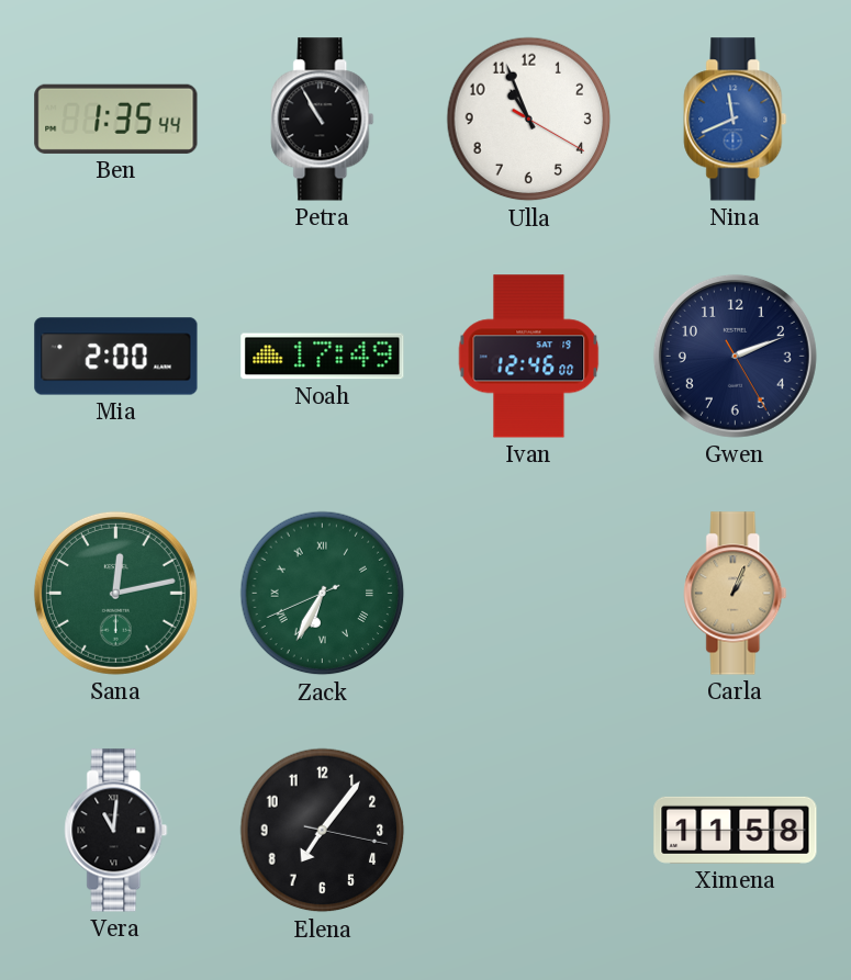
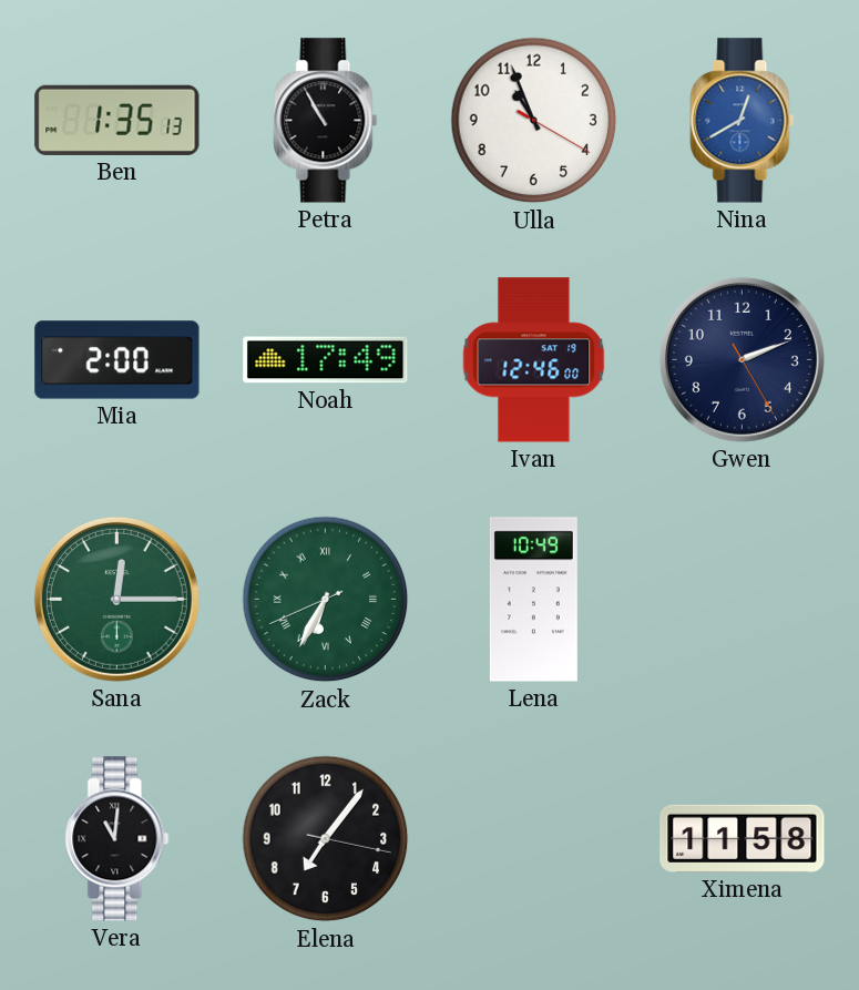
Ben: 1:35:44 -> 1:35:13 (117, 120)
Nina: 11:41 -> 12:40 (743, 121)
Sana: 12:13 -> 12:15 (116, 599)
Lena: none -> 10:49 (533, 600)
Carla: 1:04 -> none (736, 594)
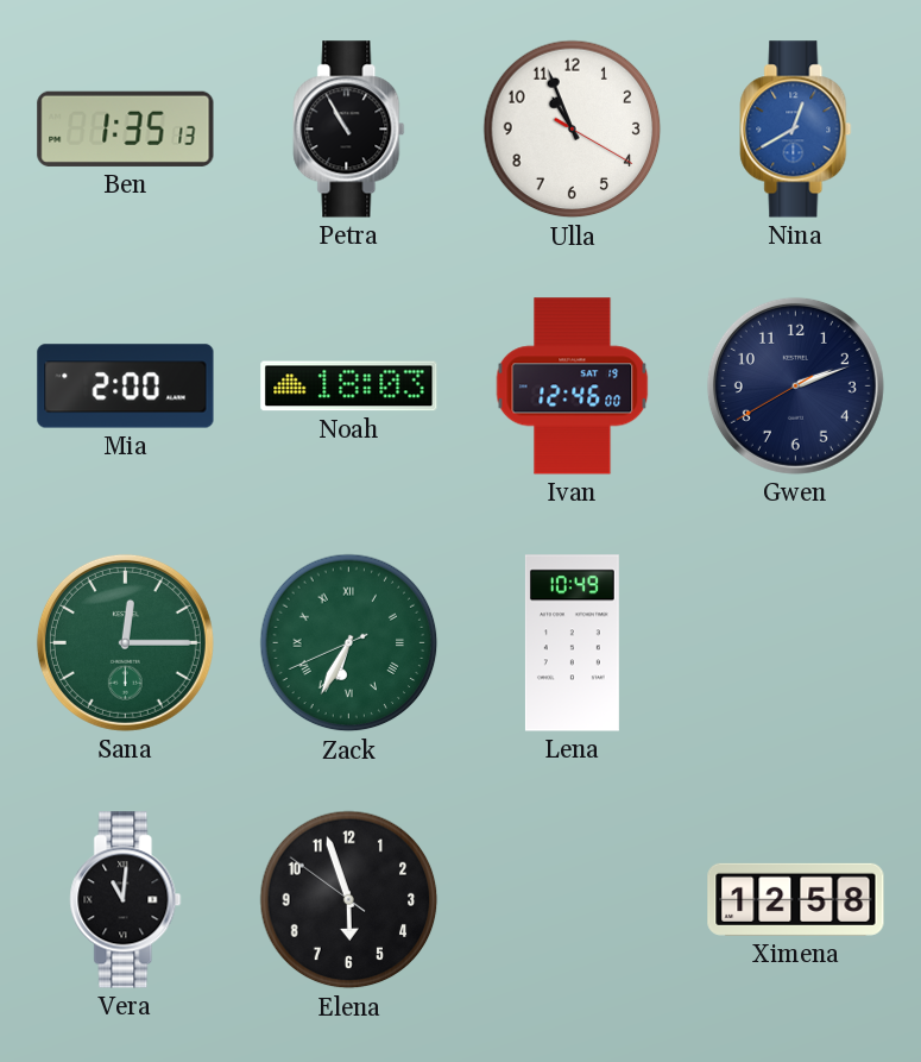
Noah: 17:49 -> 18:03 (349, 387)
Gwen: 2:11:25 -> 2:11:40 (795, 385)
Elena: 7:06 -> 5:56 (349, 900)
Ximena: 11:58 -> 12:58 (796, 899)
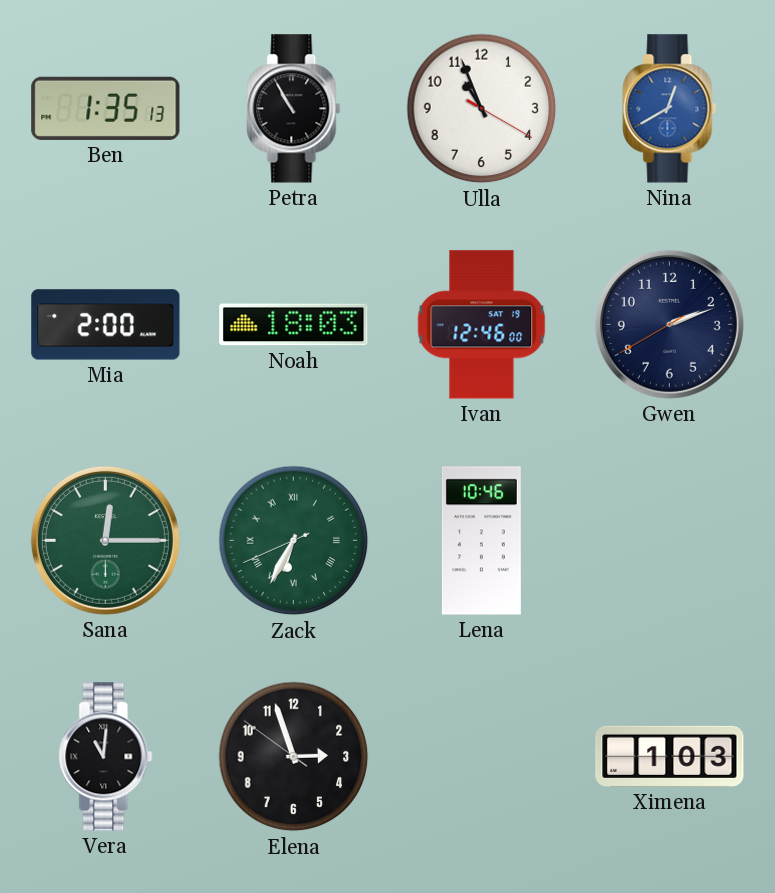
Lena: 10:49 -> 10:46 (481, 541)
Elena: 5:56 -> 2:56 (294, 757)
Ximena: 12:58 -> 1:03 (670, 756)
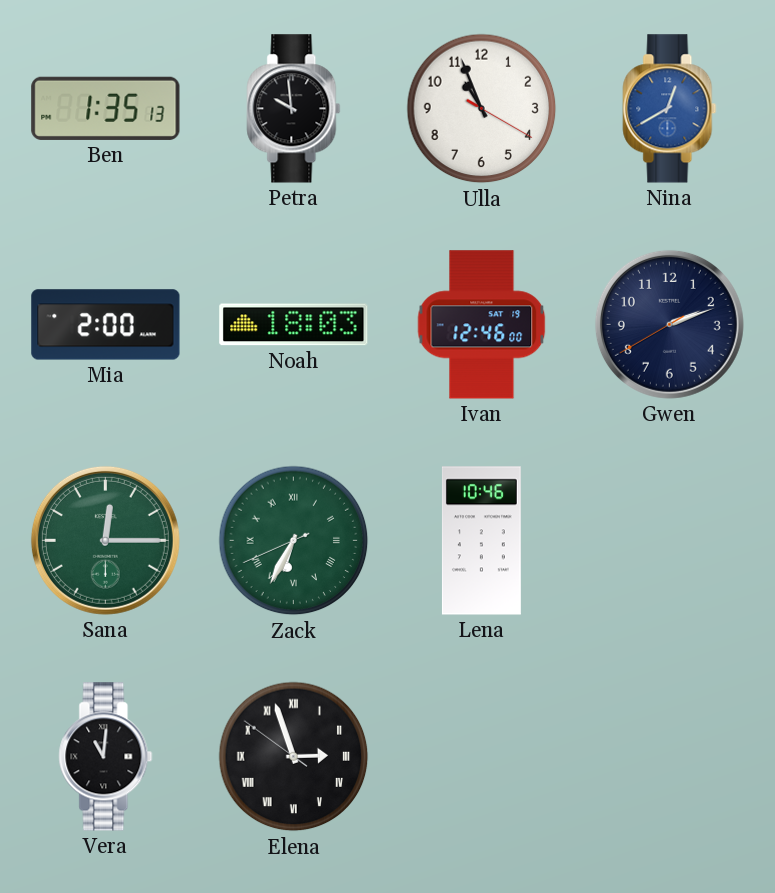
Petra: 10:55 -> 9:59 (294, 109)
Elena numerals: Arabic -> Roman (294, 757)
Ximena: 1:03 -> none (670, 756)
